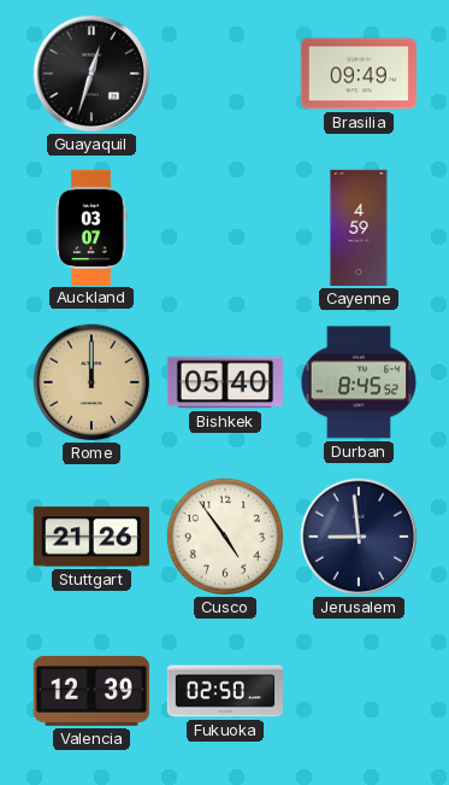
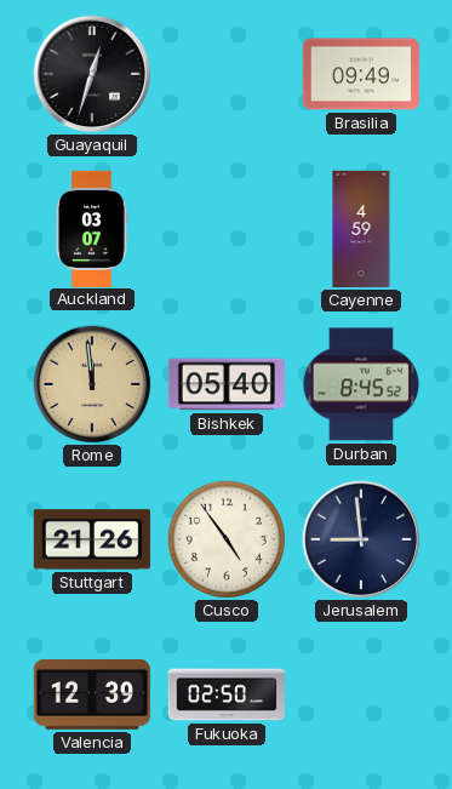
Rome: 12:00 -> 11:59 (92, 384)
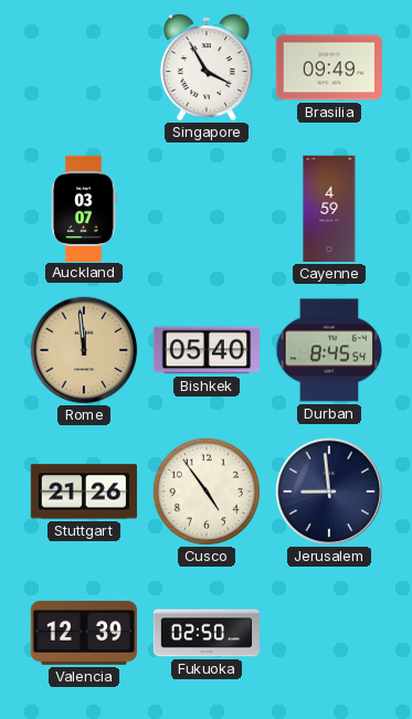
Guayaquil: 12:33 -> none (92, 74)
Singapore: none -> 3:55 (207, 67)
Durban: 8:45:52 -> 8:45:54 (329, 350)
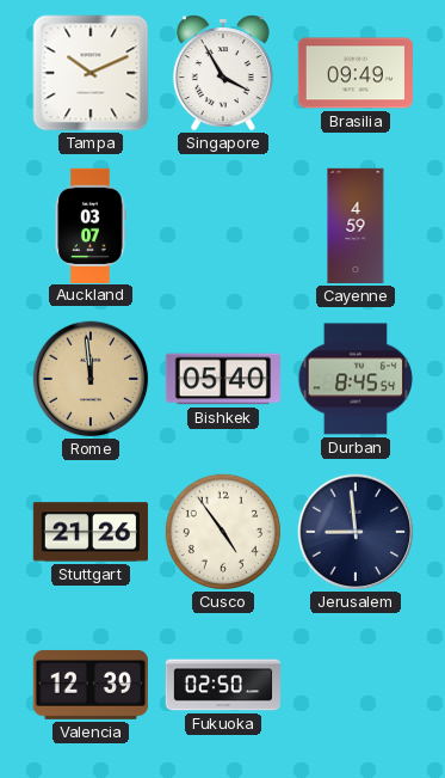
Tampa: none -> 10:11 (91, 73)
